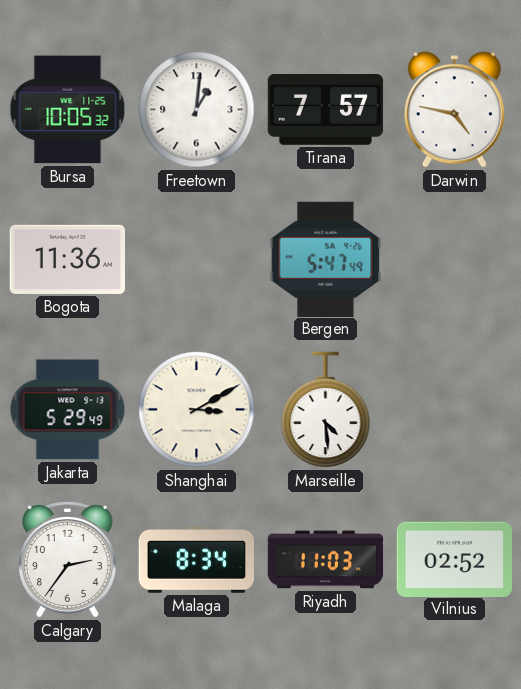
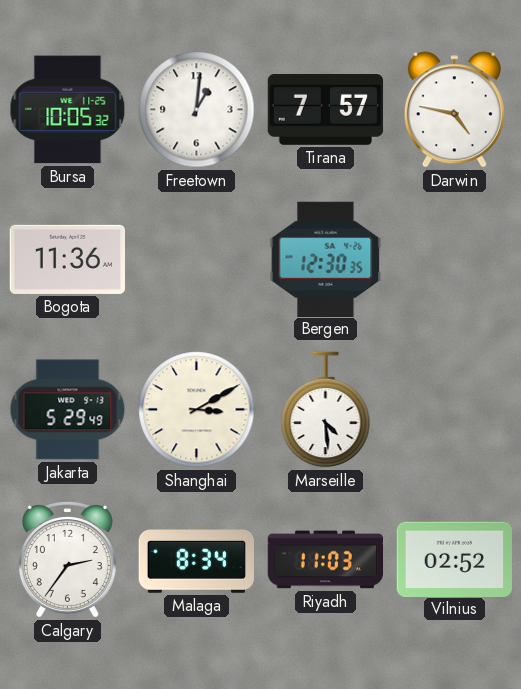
Bergen: 5:47 -> 12:30 (326, 259)
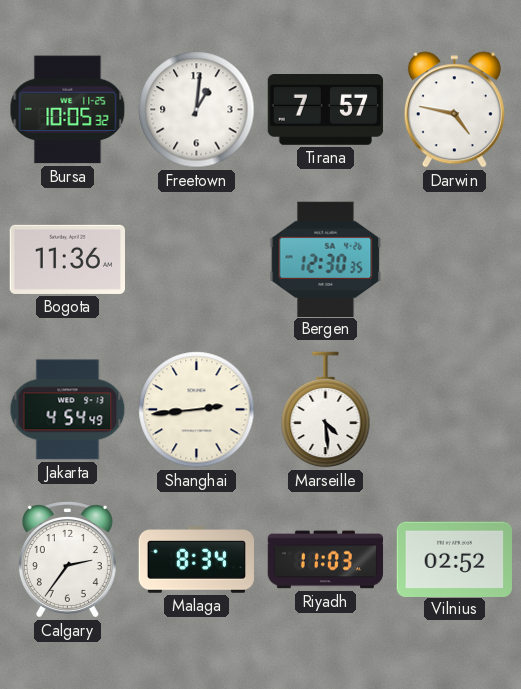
Jakarta: 5:29 -> 4:54 (68, 410)
Shanghai: 3:10 -> 2:44 (197, 410)
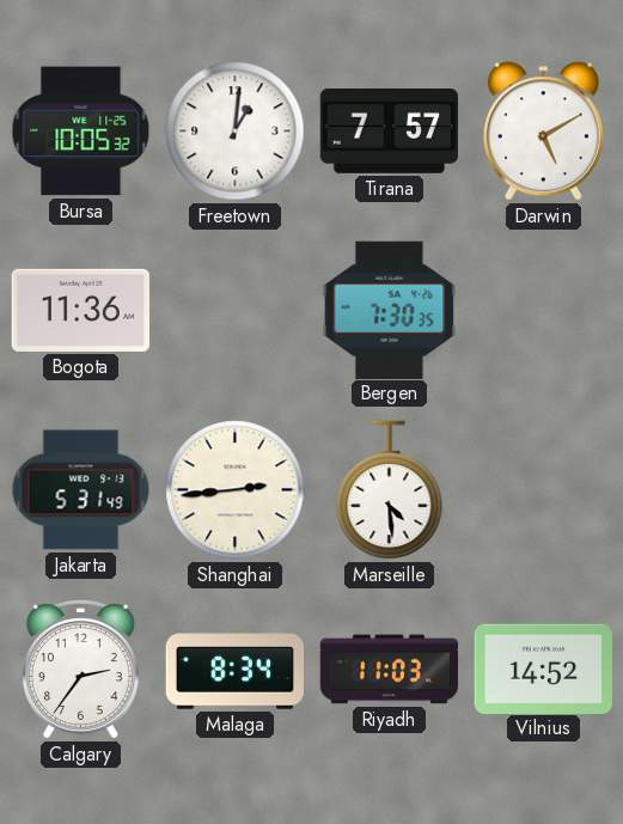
Darwin: 4:47 -> 5:10 (543, 132)
Bergen: 12:30 -> 7:30 (390, 310)
Jakarta: 4:54 -> 5:31 (81, 490)
Vilnius: 02:52 -> 14:52 (543, 669)
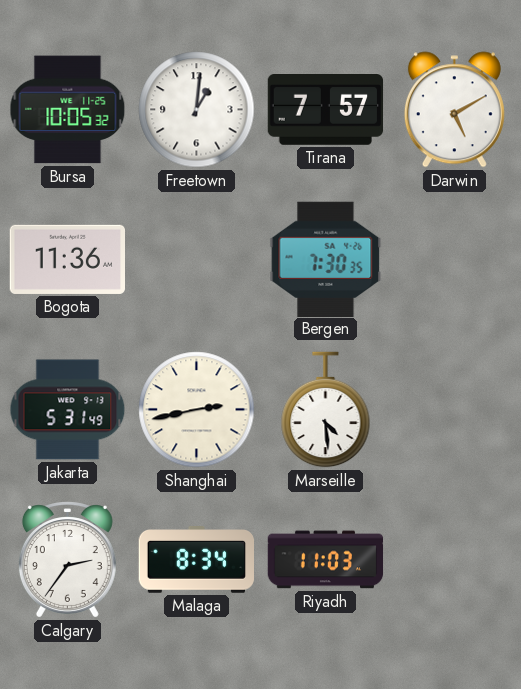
Shanghai: 2:44 -> 2:43 (197, 410)
Vilnius: 14:52 -> none (543, 669)
